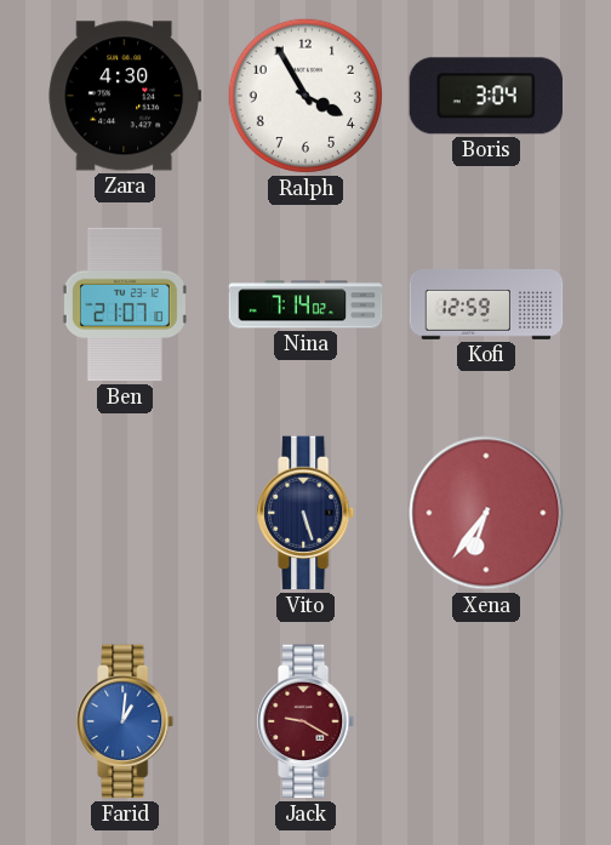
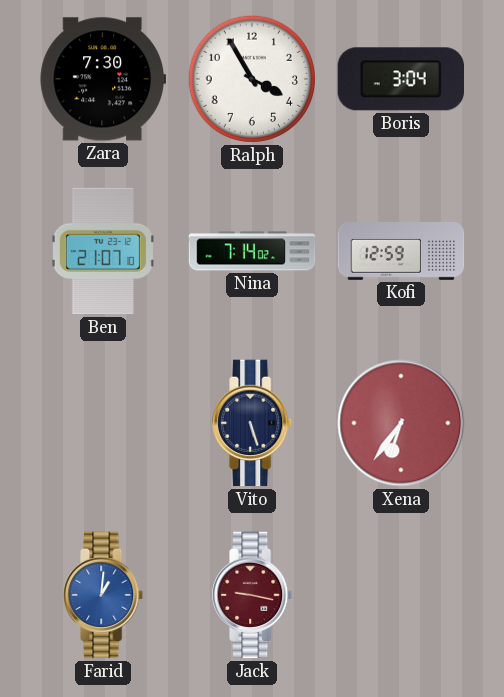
Zara: 4:30 -> 7:30 (103, 79)
Jack: 9:20 -> 9:17 (253, 595)
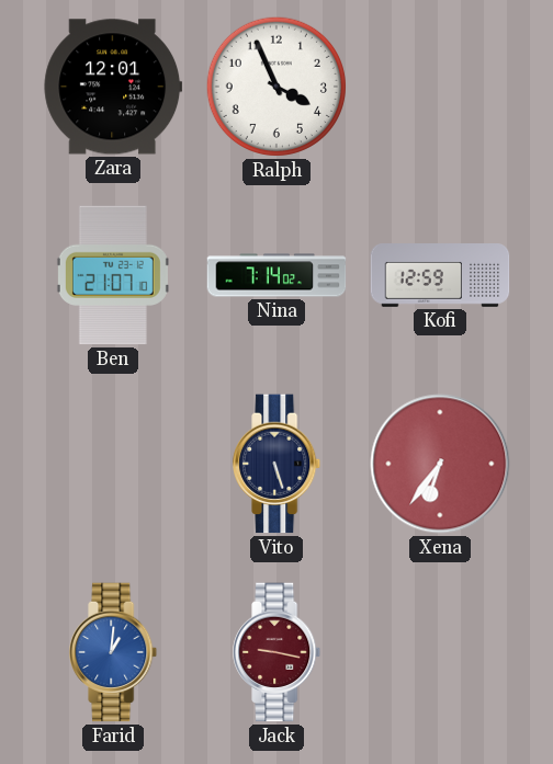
Zara: 7:30 -> 12:01 (113, 87)
Ralph: 3:55 -> 3:56 (276, 87)
Boris: 3:04 -> none (400, 79)
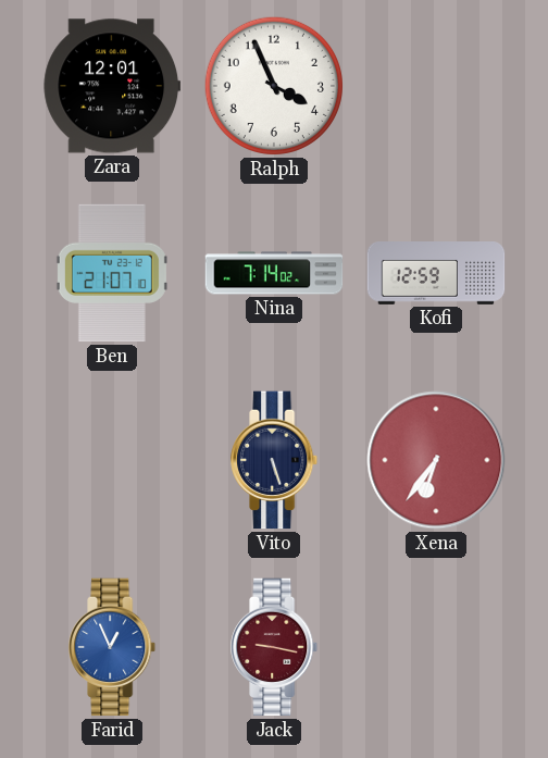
Farid: 1:01 -> 12:56 (113, 647)
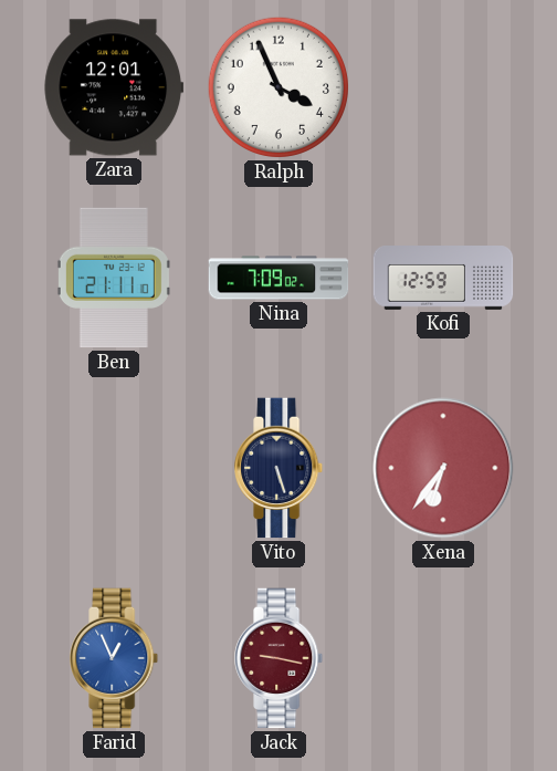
Ben: 21:07 -> 21:11 (114, 278)
Nina: 7:14 -> 7:09 (278, 278)
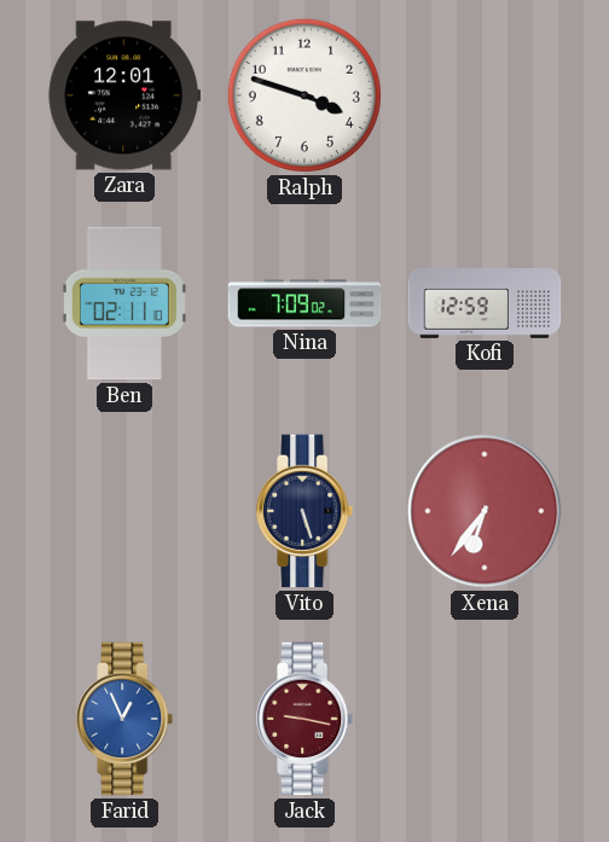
Ralph: 3:56 -> 3:48 (304, 95)
Ben: 21:11 -> 02:11 (124, 303)
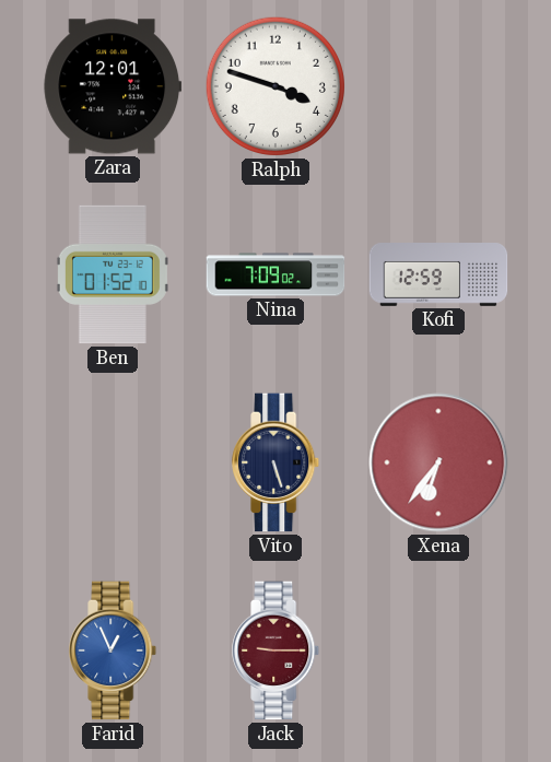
Ben: 02:11 -> 01:52 (113, 274)
Jack: 9:17 -> 9:15 (277, 650)
